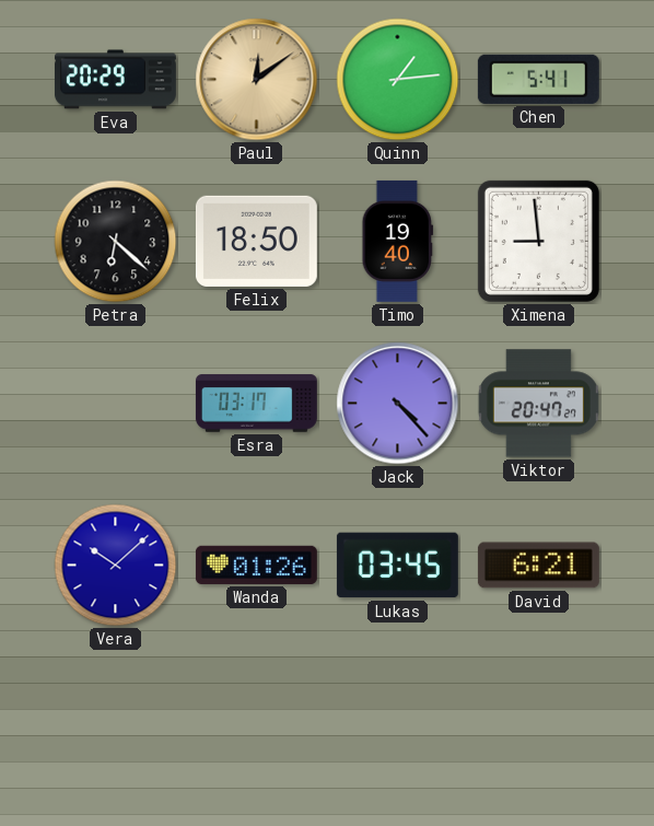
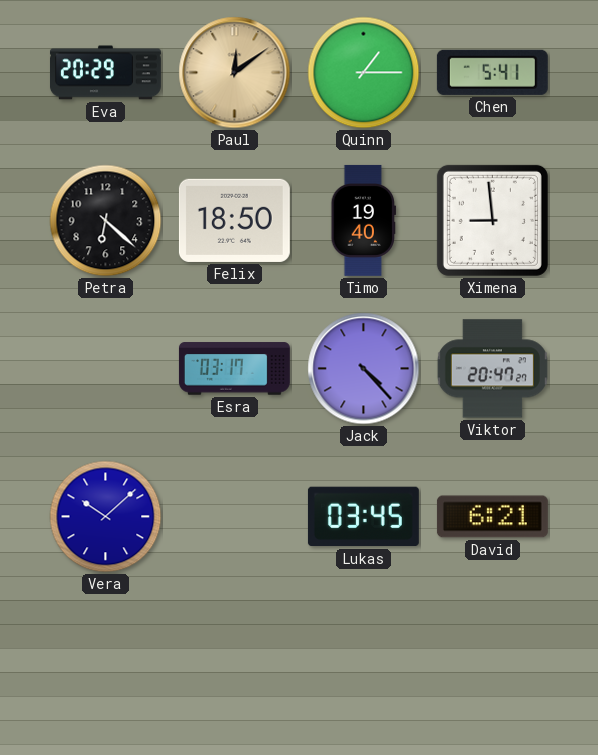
Quinn: 1:14 -> 1:15 (364, 73)
Wanda: 01:26 -> none (256, 565)
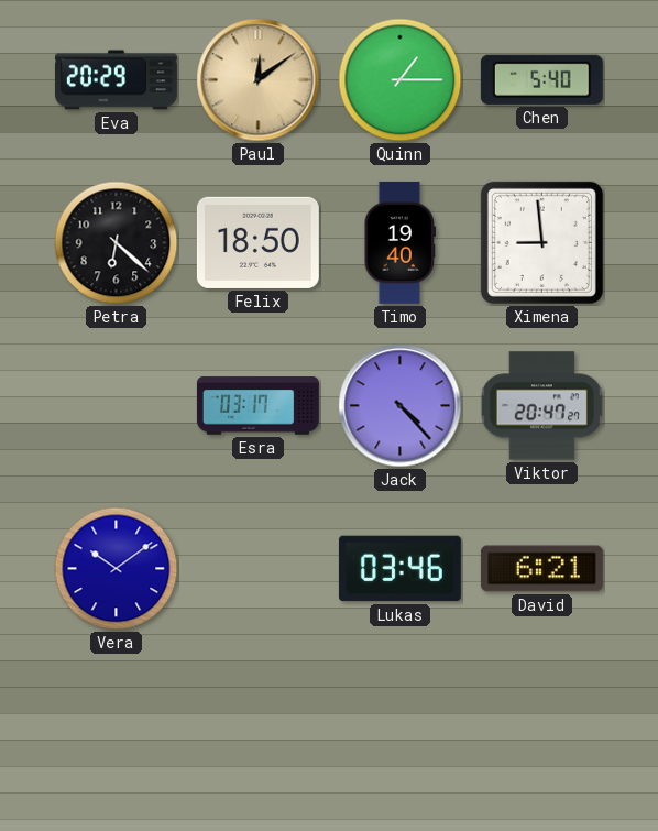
Chen: 5:41 -> 5:40 (541, 79)
Vera: 10:08 -> 10:09 (117, 569)
Lukas: 03:45 -> 03:46 (399, 569)
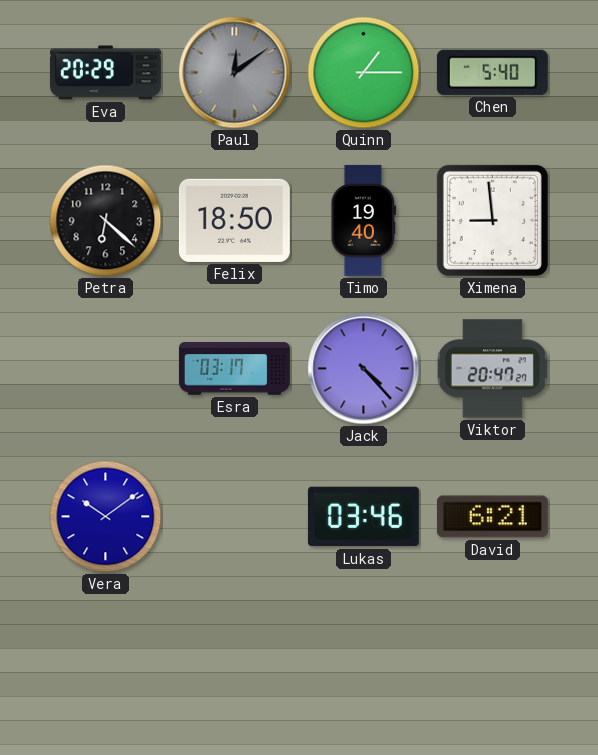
Paul dial: champagne -> grey (235, 73)
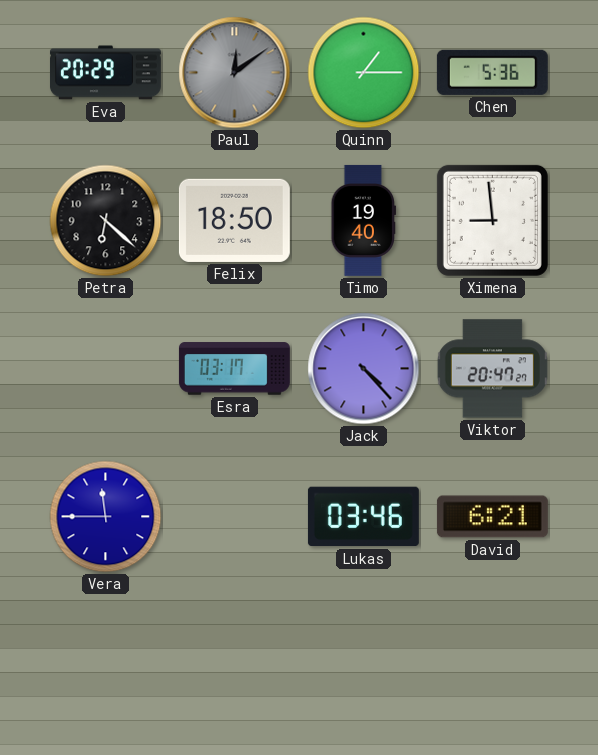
Chen: 5:40 -> 5:36 (492, 72)
Vera: 10:09 -> 11:45 (106, 517)
